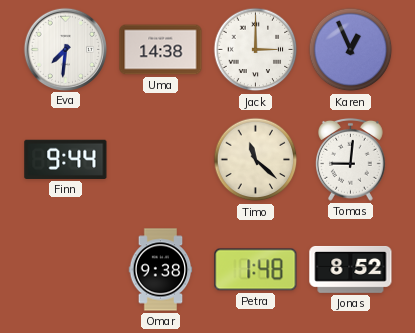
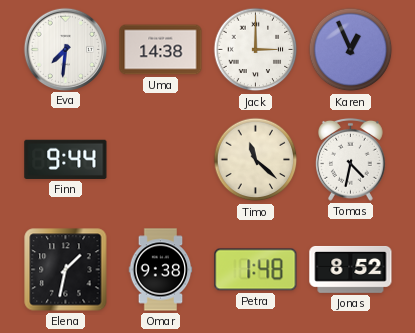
Tomas: 9:01 -> 4:32 (351, 159)
Elena: none -> 1:32 (66, 270)
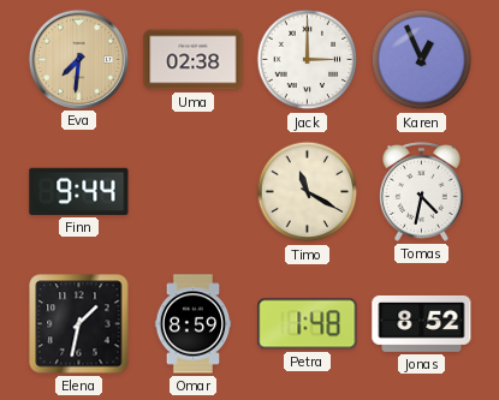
Eva dial: white -> champagne (78, 59)
Uma: 14:38 -> 02:38 (194, 60)
Timo: 11:22 -> 11:20 (308, 192)
Omar: 9:38 -> 8:59 (194, 324)
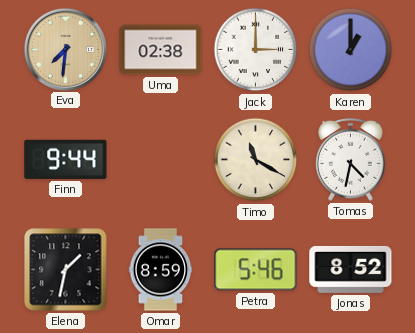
Karen: 12:56 -> 1:00 (351, 50)
Petra: 1:48 -> 5:46 (256, 270)
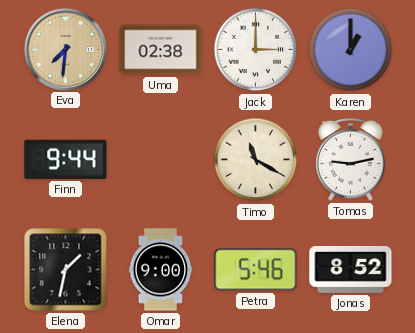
Tomas: 4:32 -> 9:13 (351, 159)
Omar: 8:59 -> 9:00 (161, 270)
